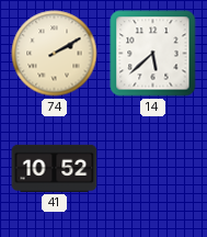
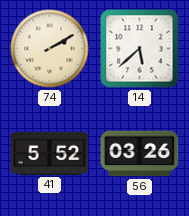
41: 10:52 -> 5:52 (50, 153)
56: none -> 03:26 (140, 154)
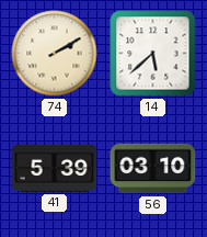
41: 5:52 -> 5:39 (55, 168)
56: 03:26 -> 03:10 (153, 169)
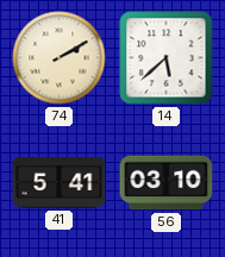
41: 5:39 -> 5:41 (60, 182)
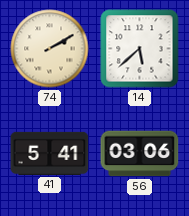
56: 03:10 -> 03:06 (140, 154)
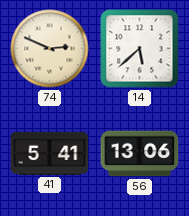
74: 2:10 -> 2:49 (50, 49)
56: 03:06 -> 13:06 (140, 154)
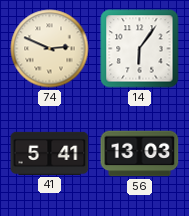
14: 5:38 -> 6:06 (140, 49)
56: 13:06 -> 13:03 (140, 154)
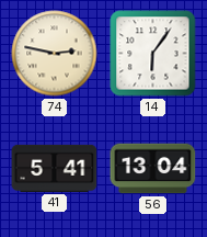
74: 2:49 -> 2:47 (55, 54)
56: 13:03 -> 13:04 (153, 169)
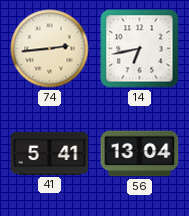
74: 2:47 -> 2:44 (50, 49)
14: 6:06 -> 6:43 (140, 49)
